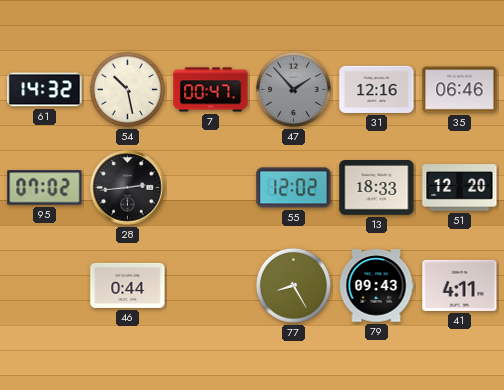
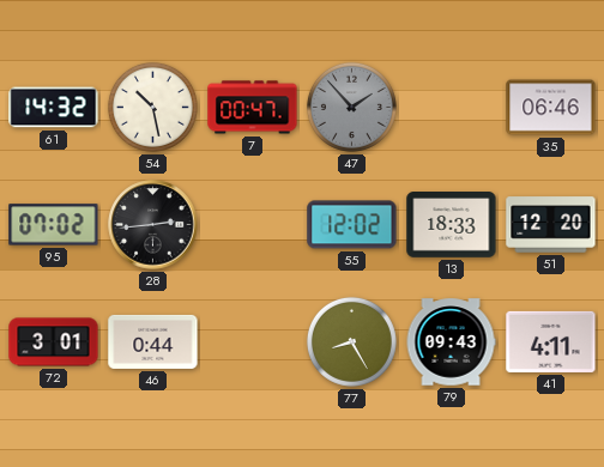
31: 12:16 -> none (377, 89)
72: none -> 3:01 (54, 342)
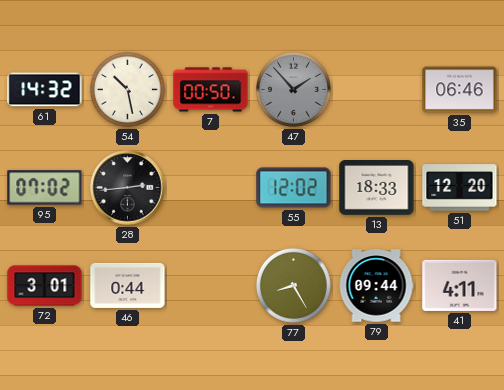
7: 00:47 -> 00:50 (211, 90)
79: 09:43 -> 09:44 (376, 286)
